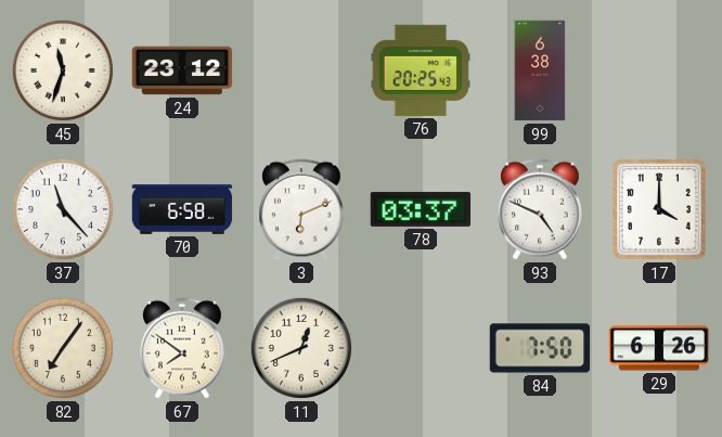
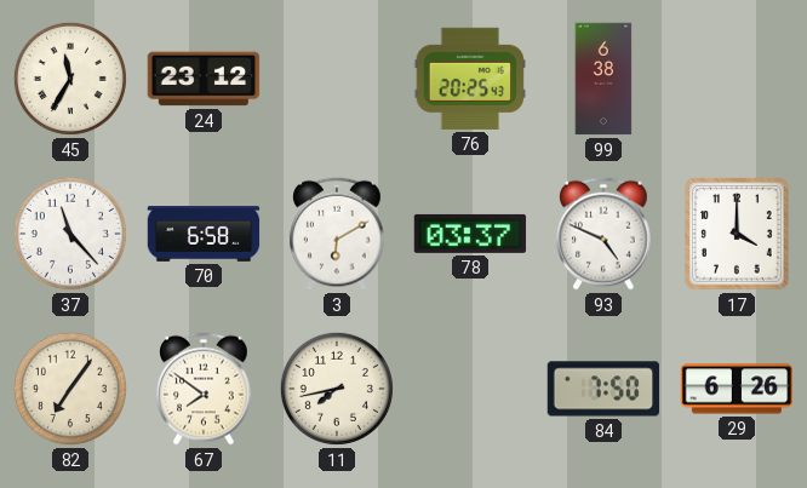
45: 11:33 -> 11:35 (70, 79)
3: 6:11 -> 6:10 (337, 234)
11: 12:41 -> 7:43 (337, 389)
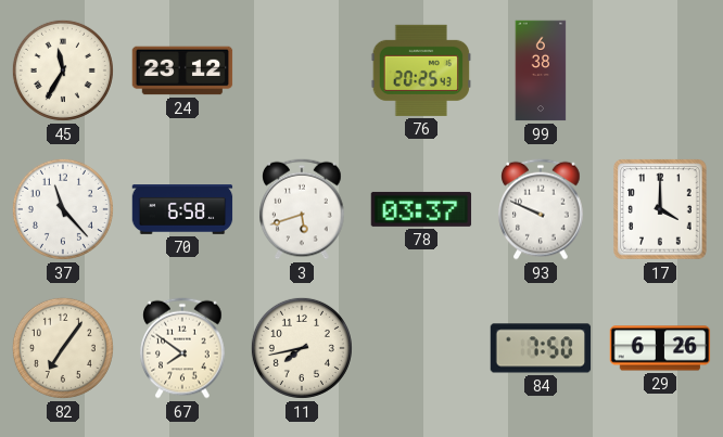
3: 6:10 -> 5:42 (302, 209)
93: 4:49 -> 9:49 (541, 209)
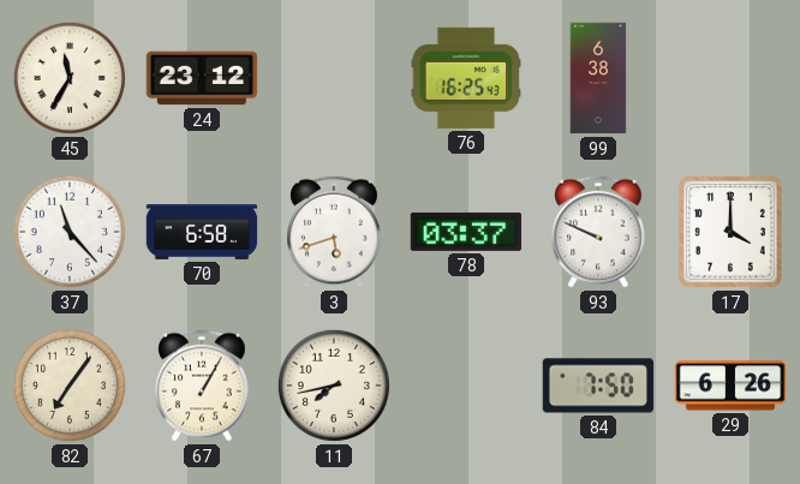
76: 20:25 -> 16:25 (466, 78)
67: 7:51 -> 1:05 (202, 386)
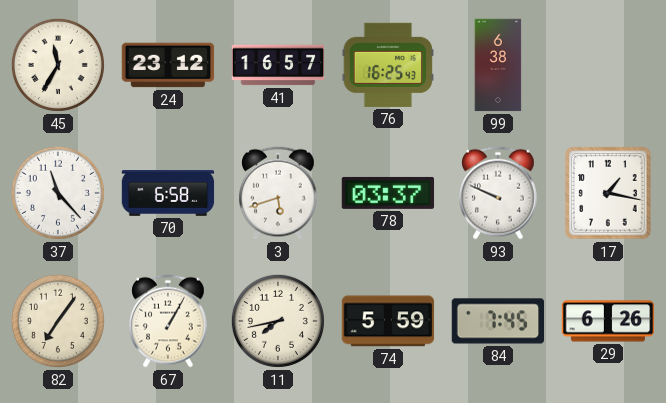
41: none -> 16:57 (278, 65)
17: 4:00 -> 1:17 (608, 193)
74: none -> 5:59 (388, 321)
84: 7:50 -> 7:45 (498, 321)
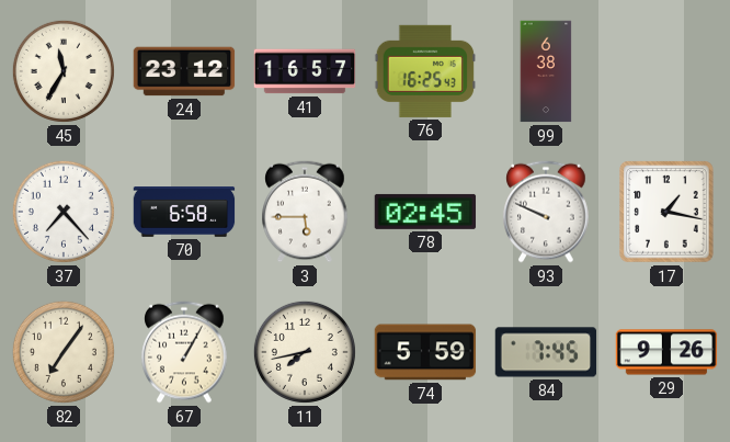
37: 11:23 -> 7:23 (64, 212)
3: 5:42 -> 5:45 (305, 212)
78: 03:37 -> 02:45 (425, 212)
29: 6:26 -> 9:26 (666, 352)
